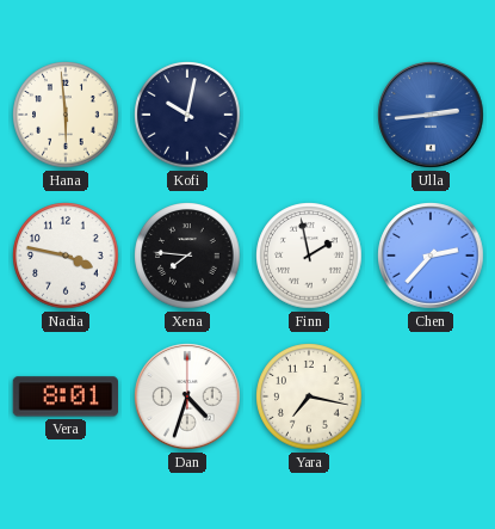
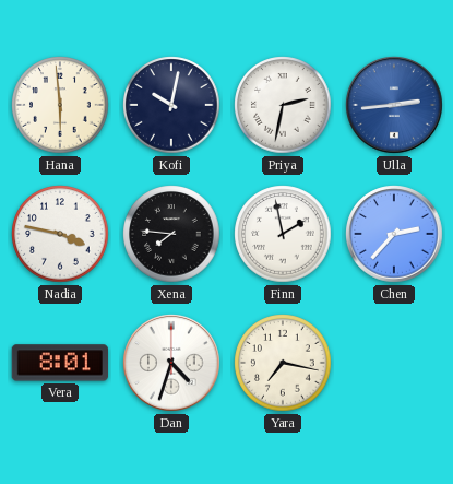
Priya: none -> 2:32 (283, 105)
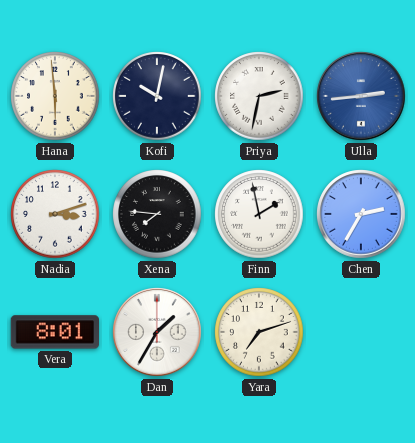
Nadia: 3:47 -> 3:12 (55, 214)
Chen: 2:37 -> 2:35 (361, 214)
Dan: 4:33 -> 1:35 (157, 332)
Yara: 7:17 -> 7:12 (259, 332)
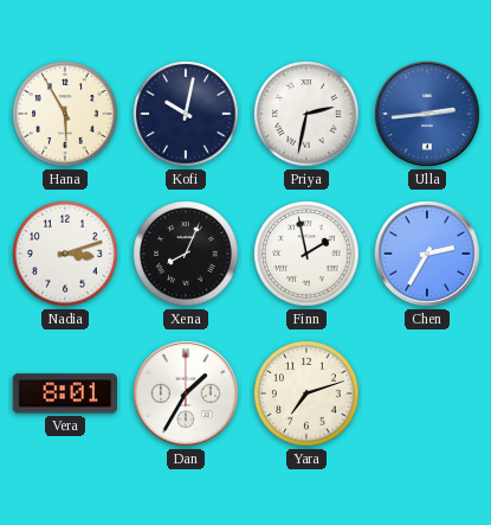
Hana: 5:59 -> 5:55 (65, 114)
Xena: 7:46 -> 8:04 (186, 254)
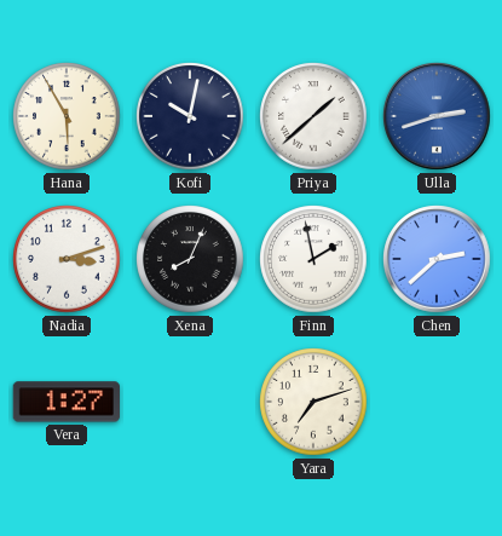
Priya: 2:32 -> 1:38 (313, 116)
Ulla: 2:44 -> 2:42 (437, 116)
Chen: 2:35 -> 2:38 (437, 259)
Vera: 8:01 -> 1:27 (65, 402)
Dan: 1:35 -> none (186, 393)
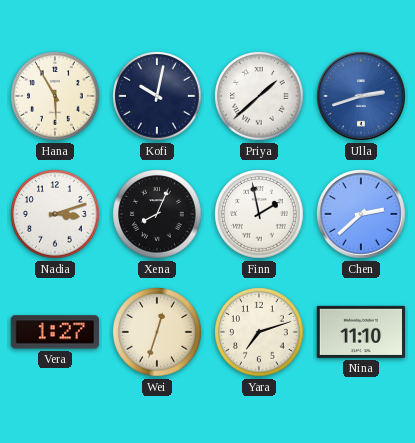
Wei: none -> 12:33 (157, 332)
Nina: none -> 11:10 (361, 332)
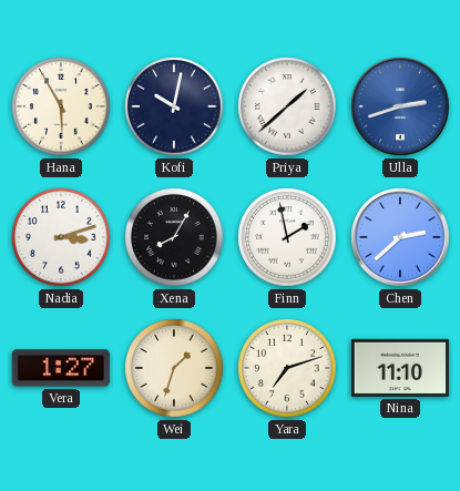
Xena: 8:04 -> 8:05 (174, 237)
Wei: 12:33 -> 1:33 (174, 368)
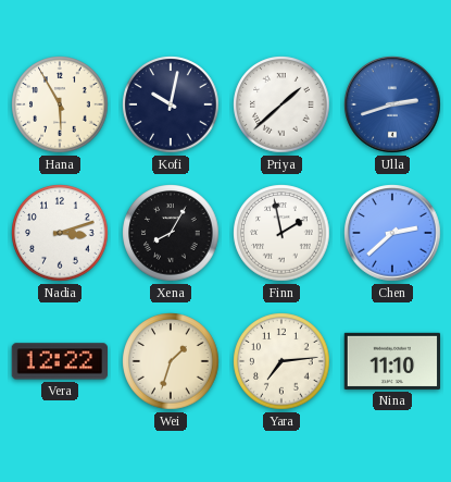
Vera: 1:27 -> 12:22 (59, 361)
Yara: 7:12 -> 7:14 (281, 361)
